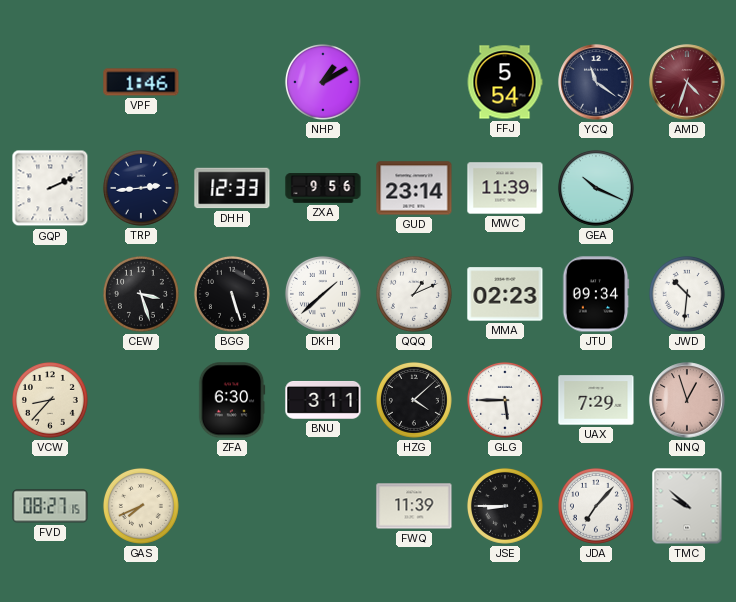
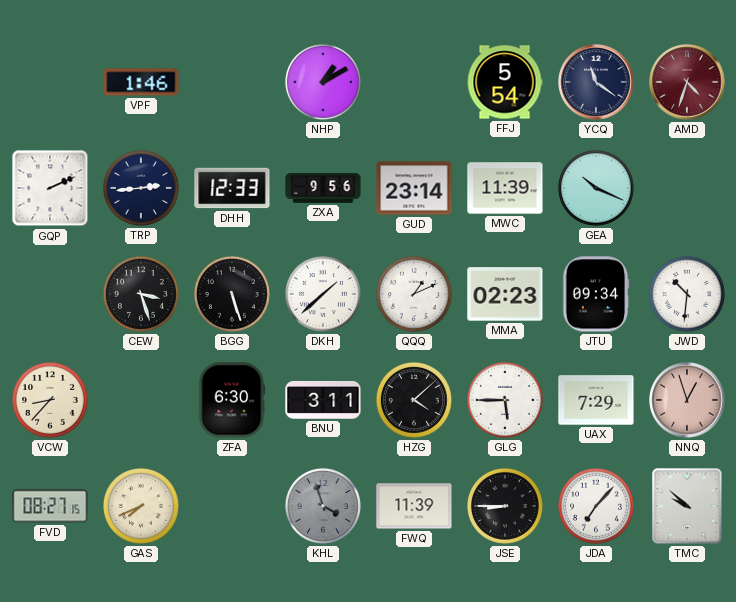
KHL: none -> 3:57 (323, 506)
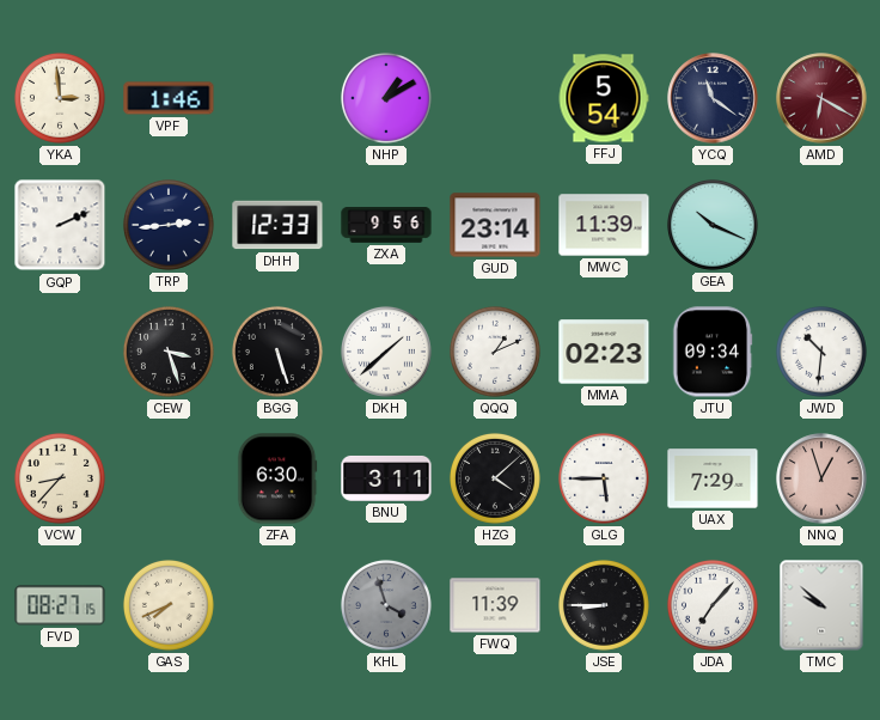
YKA: none -> 2:59 (60, 98)
AMD: 4:33 -> 6:20 (821, 98)
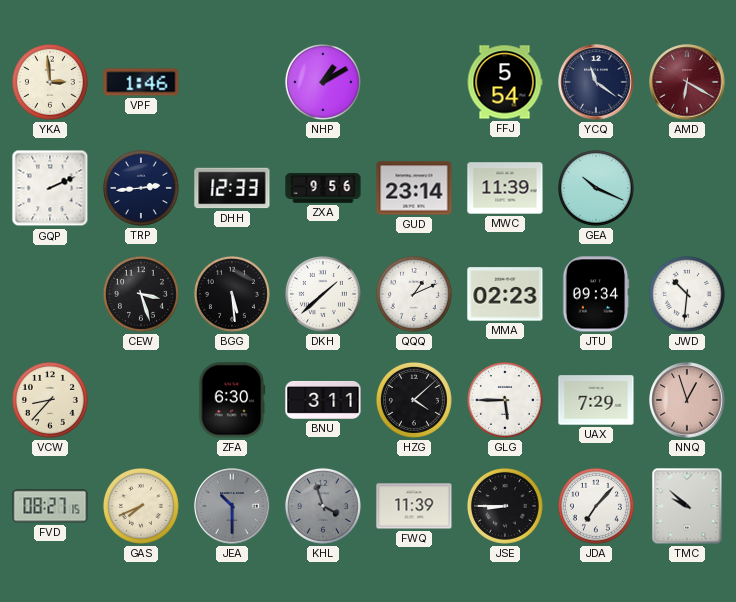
BGG: 5:27 -> 5:29 (232, 294)
JEA: none -> 10:30 (232, 506)
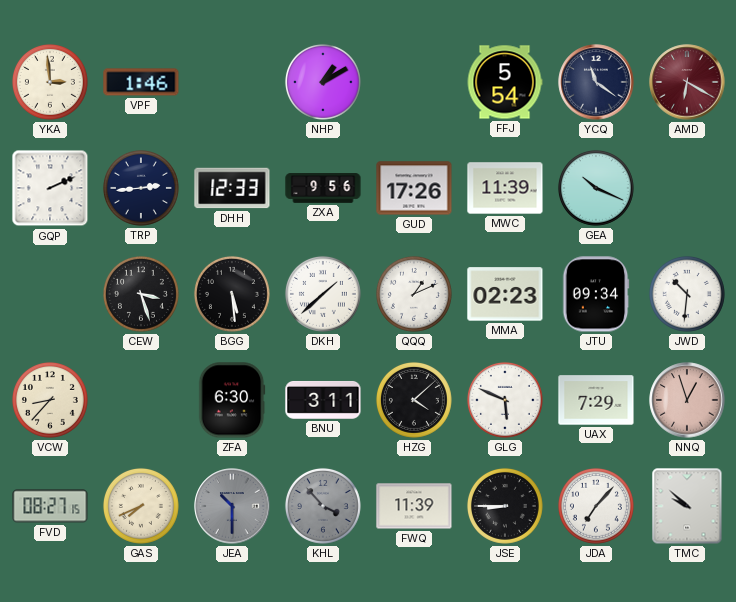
GUD: 23:14 -> 17:26 (414, 188)
GLG: 5:45 -> 5:49 (505, 400)
KHL: 3:57 -> 3:53 (323, 506)
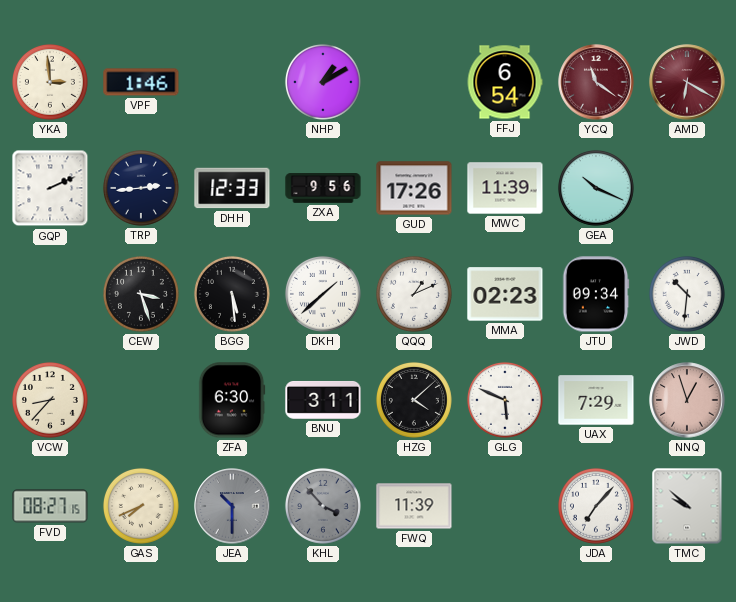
FFJ: 5:54 -> 6:54 (505, 82)
YCQ dial: navy -> burgundy (596, 82)
JSE: 8:45 -> none (505, 506)
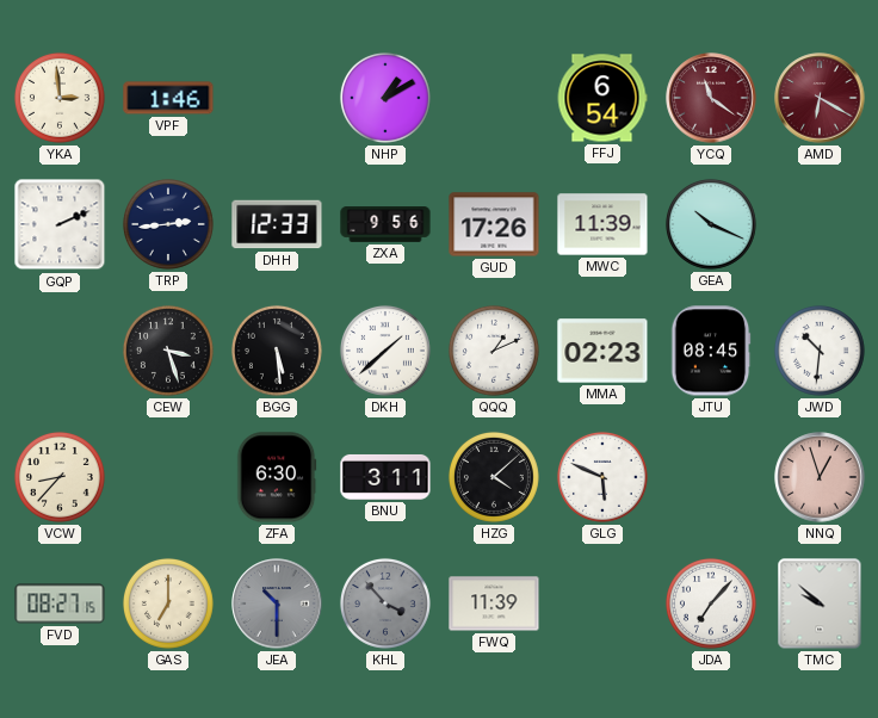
JTU: 09:34 -> 08:45 (711, 351)
UAX: 7:29 -> none (596, 400)
GAS: 7:41 -> 7:00 (168, 604)
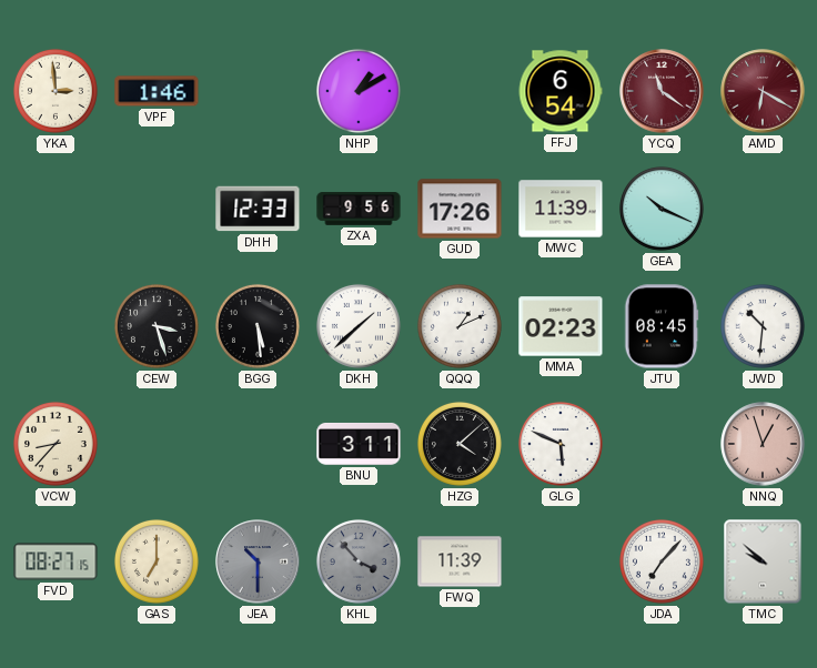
GQP: 2:11 -> none (60, 224)
TRP: 2:44 -> none (168, 224)
ZFA: 6:30 -> none (277, 477)
